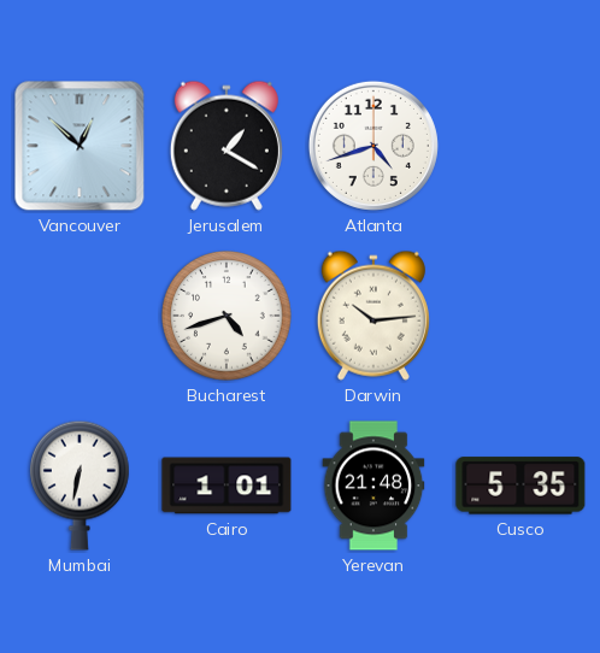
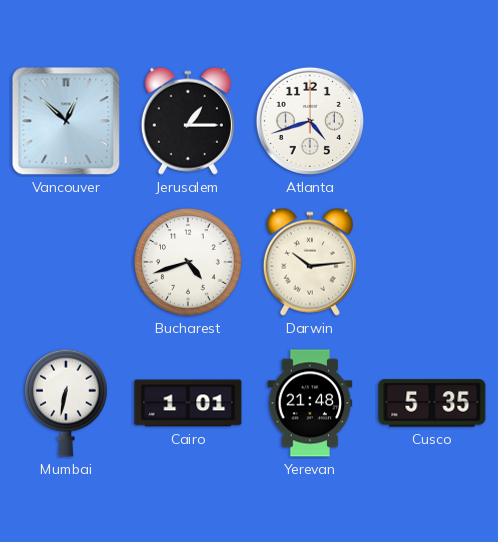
Jerusalem: 1:20 -> 1:15 (188, 121)
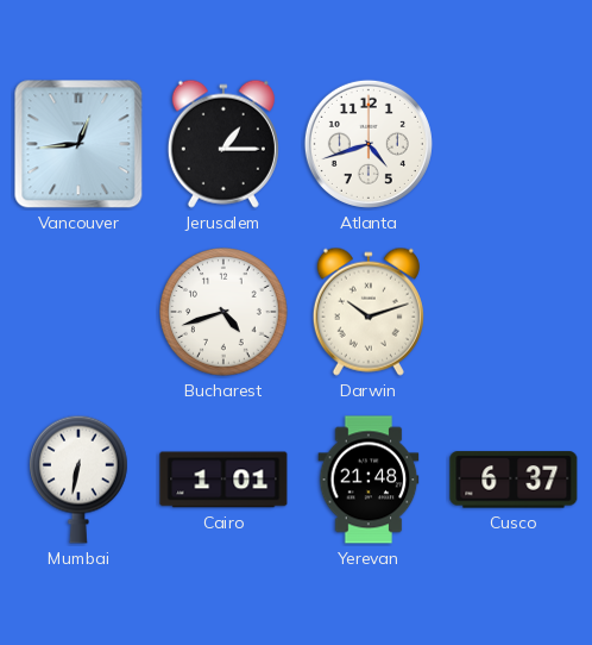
Vancouver: 12:52 -> 12:44 (78, 144)
Darwin: 10:14 -> 10:12 (369, 312)
Cusco: 5:35 -> 6:37 (514, 480)
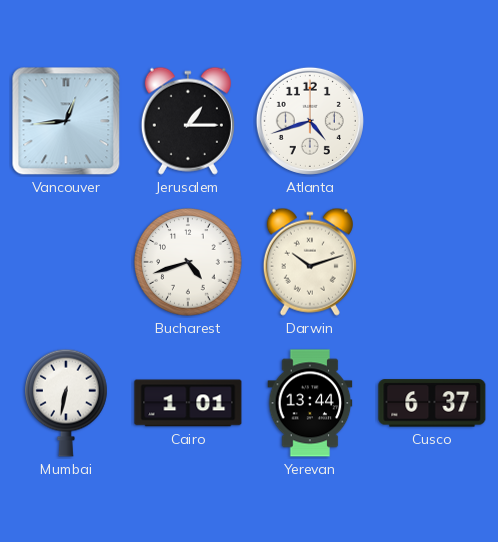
Yerevan: 21:48 -> 13:44 (310, 403)
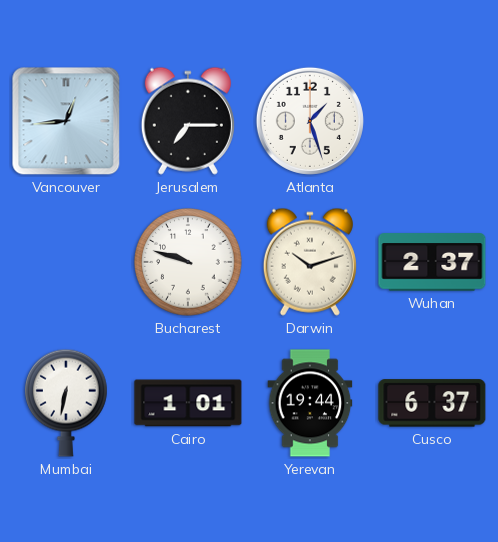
Jerusalem: 1:15 -> 7:15 (188, 121)
Atlanta: 4:42 -> 1:27 (310, 121)
Bucharest: 4:42 -> 9:48 (188, 262)
Wuhan: none -> 2:37 (432, 262)
Yerevan: 13:44 -> 19:44 (310, 403)
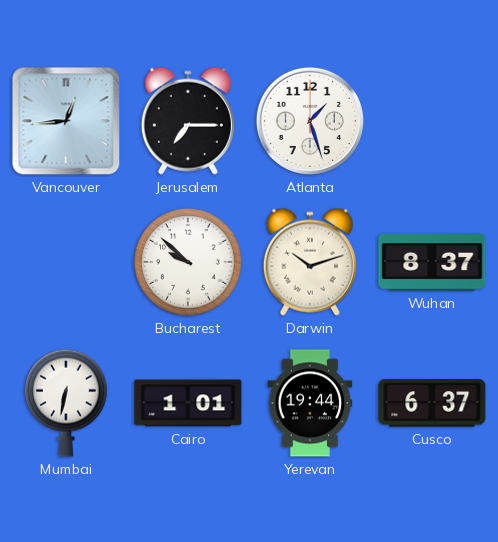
Bucharest: 9:48 -> 9:52 (188, 262)
Wuhan: 2:37 -> 8:37 (432, 262)
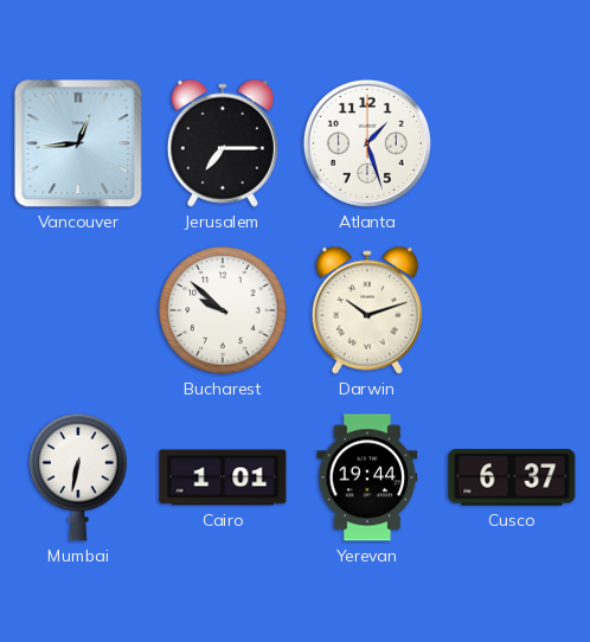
Wuhan: 8:37 -> none (432, 262)
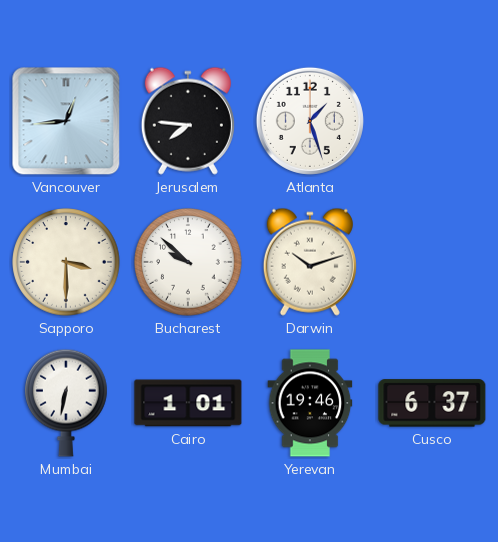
Jerusalem: 7:15 -> 7:46 (188, 121)
Sapporo: none -> 3:30 (66, 262)
Yerevan: 19:44 -> 19:46 (310, 403)
